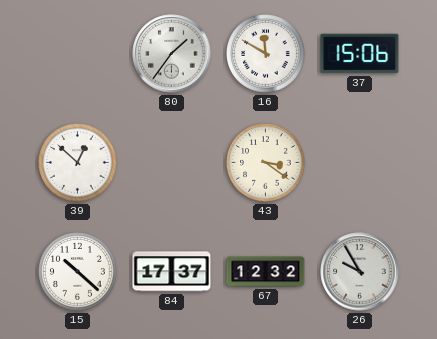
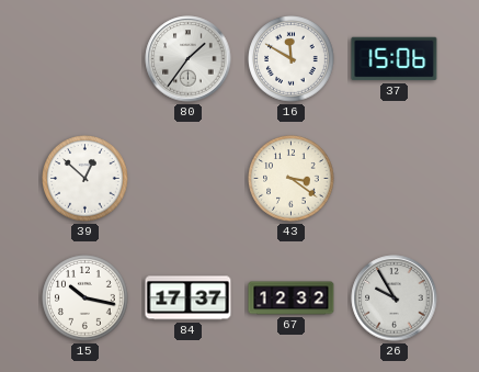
15: 10:22 -> 10:17 (85, 298)
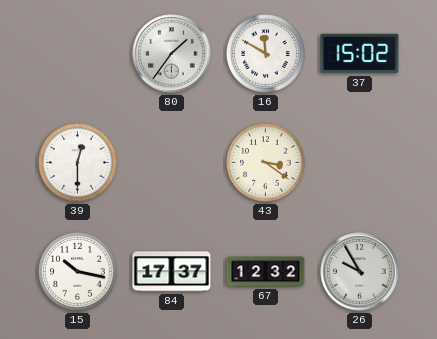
37: 15:06 -> 15:02 (360, 54)
39: 12:52 -> 12:30 (78, 163)
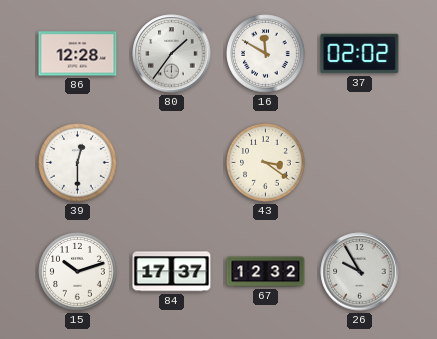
86: none -> 12:28 (78, 54)
37: 15:02 -> 02:02 (360, 54)
15: 10:17 -> 10:12 (78, 272)
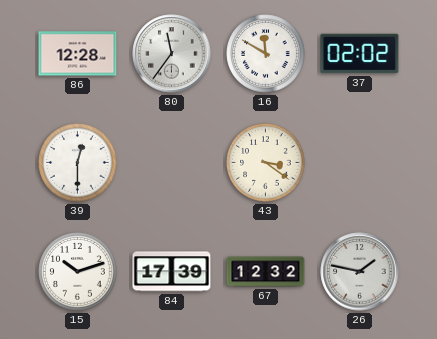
80: 1:36 -> 11:36 (172, 54)
84: 17:37 -> 17:39 (172, 272)
26: 9:55 -> 1:47 (360, 272)
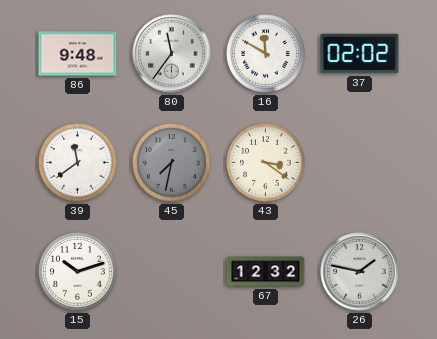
86: 12:28 -> 9:48 (78, 54)
39: 12:30 -> 11:39 (78, 163)
45: none -> 7:32 (172, 163)
84: 17:39 -> none (172, 272)
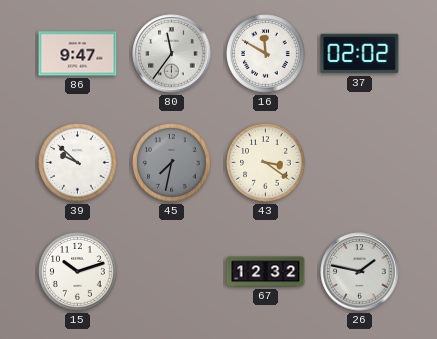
86: 9:48 -> 9:47 (78, 54)
39: 11:39 -> 9:52 (78, 163)
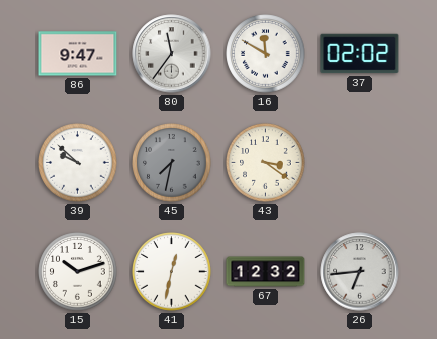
41: none -> 12:32 (172, 272)
26: 1:47 -> 6:44 (360, 272)
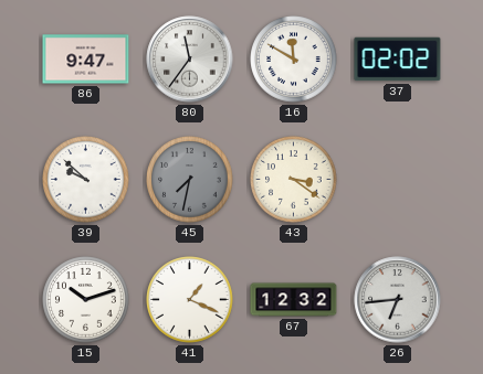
41: 12:32 -> 1:19 (190, 300)
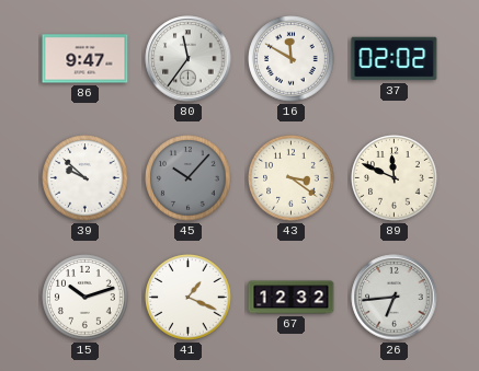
45: 7:32 -> 10:07 (189, 178)
89: none -> 11:49 (395, 178)
